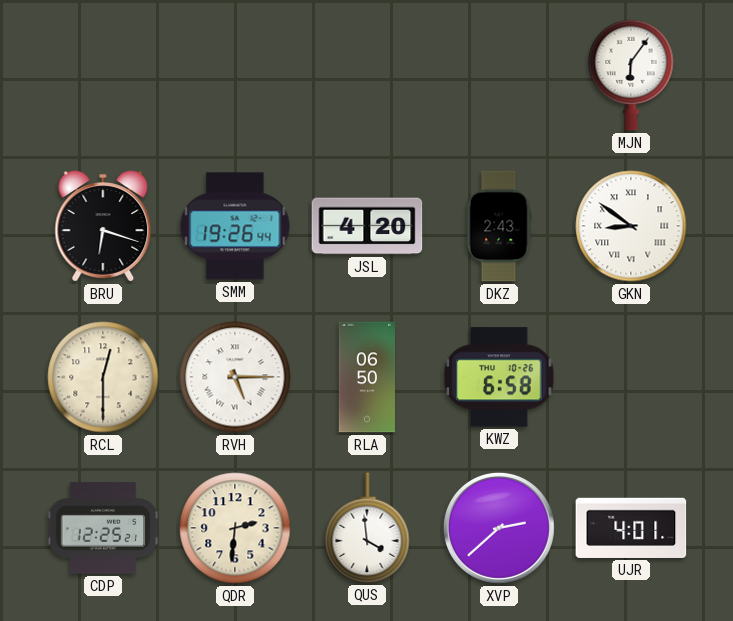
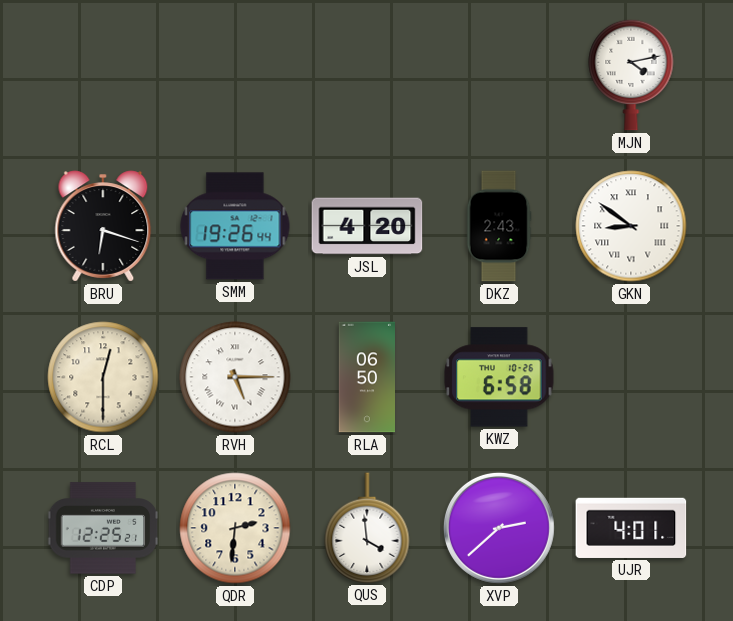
MJN: 6:06 -> 4:13 (631, 75)
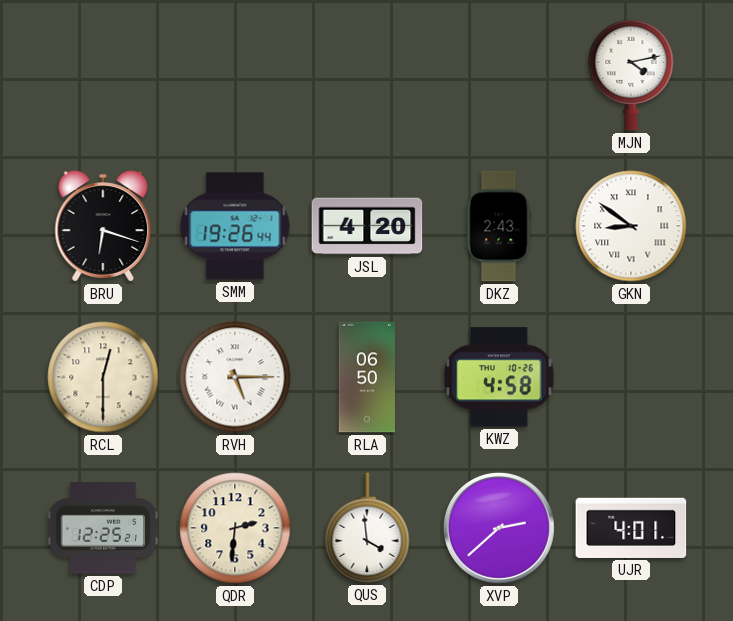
KWZ: 6:58 -> 4:58 (499, 377)
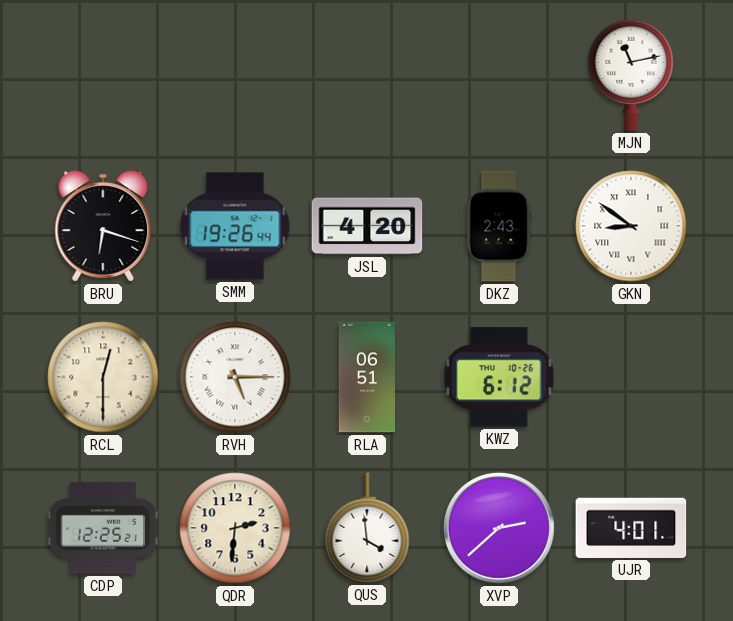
MJN: 4:13 -> 11:13 (631, 75)
RLA: 06:50 -> 06:51 (366, 377)
KWZ: 4:58 -> 6:12 (499, 377)
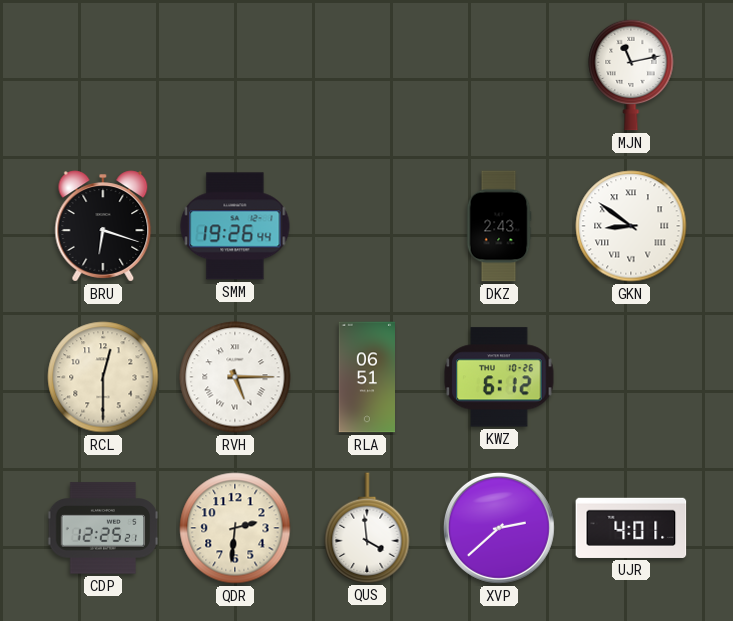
JSL: 4:20 -> none (367, 226)
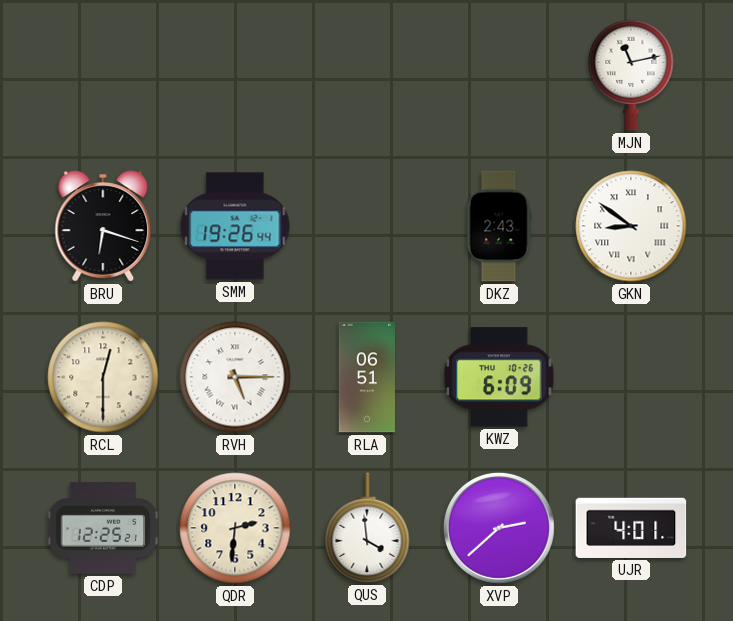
KWZ: 6:12 -> 6:09 (499, 377)
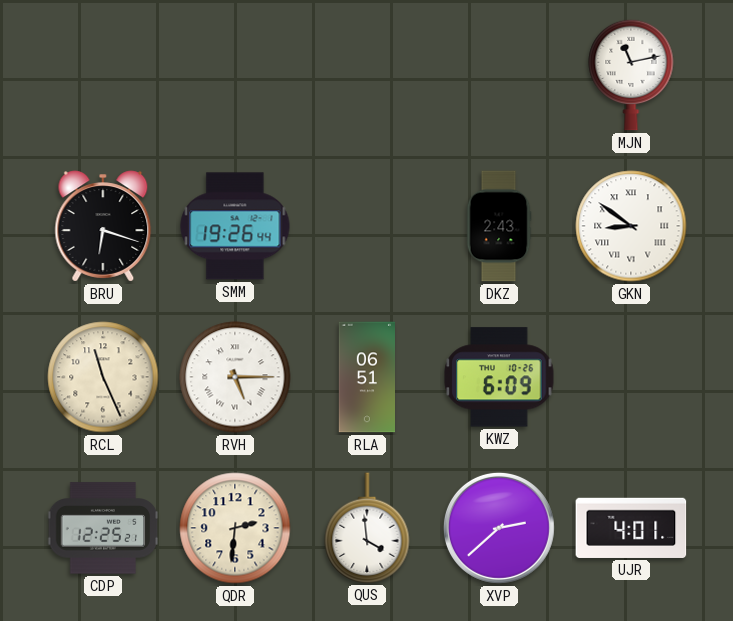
RCL: 12:30 -> 11:26 (103, 377)
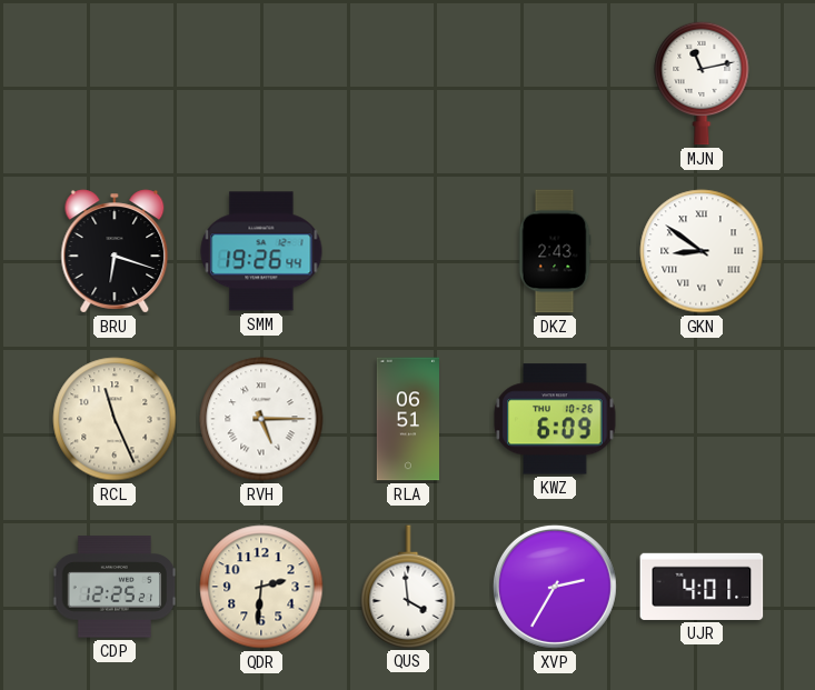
XVP: 2:38 -> 2:35 (555, 587)
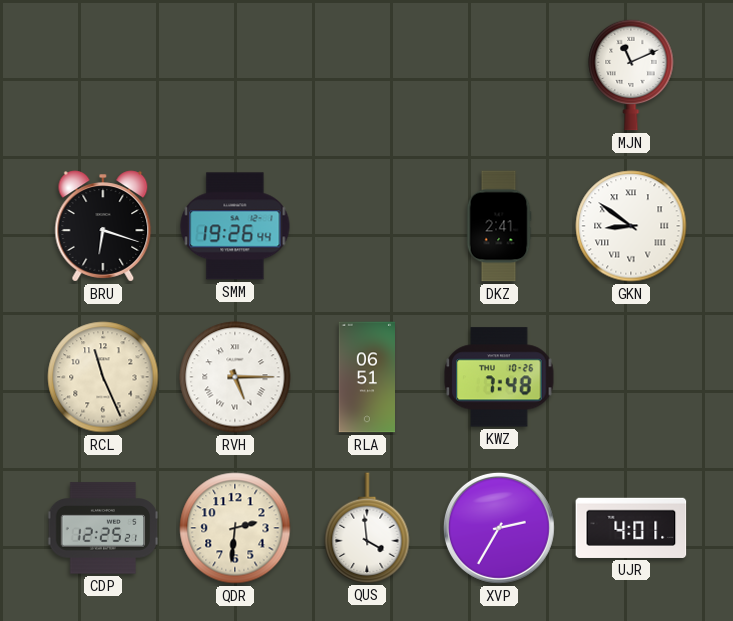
MJN: 11:13 -> 11:11 (631, 75)
DKZ: 2:43 -> 2:41 (499, 226)
KWZ: 6:09 -> 7:48 (499, 377)
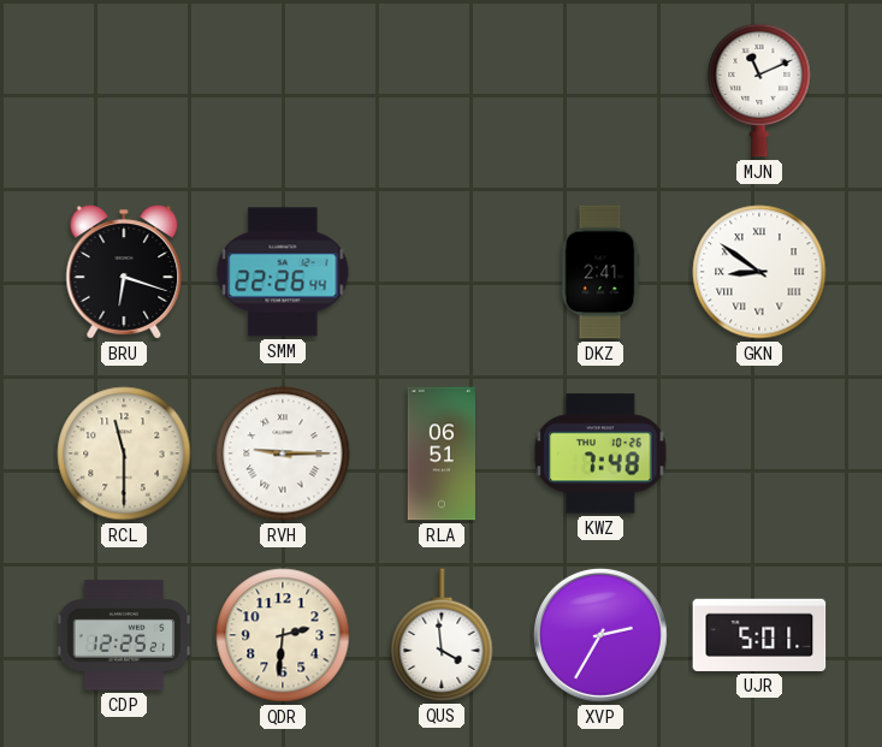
SMM: 19:26 -> 22:26 (283, 272)
RCL: 11:26 -> 11:30 (124, 453)
RVH: 5:15 -> 9:15 (283, 453)
UJR: 4:01 -> 5:01 (759, 635)
